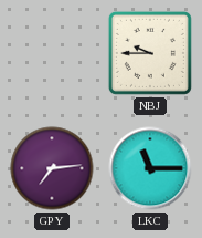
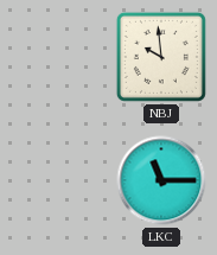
NBJ: 9:45 -> 9:59 (161, 57)
GPY: 7:14 -> none (52, 168)
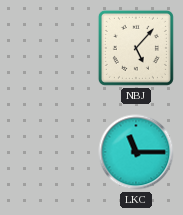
NBJ: 9:59 -> 5:07 (136, 48)
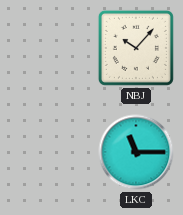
NBJ: 5:07 -> 10:07 (136, 48)
